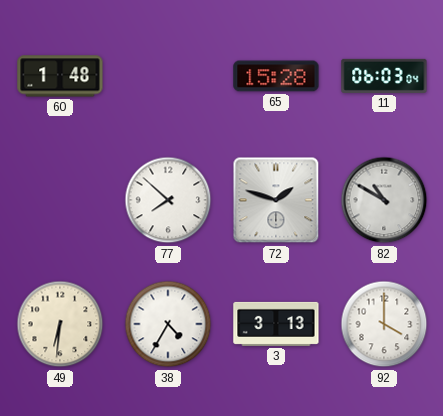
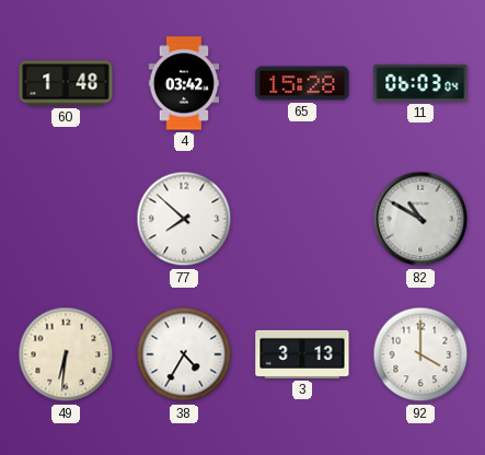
4: none -> 03:42 (184, 83)
72: 1:48 -> none (276, 200)
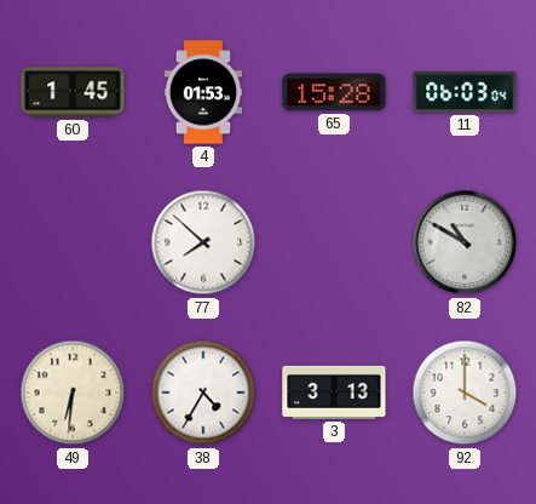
60: 1:48 -> 1:45 (73, 92)
4: 03:42 -> 01:53 (203, 92)
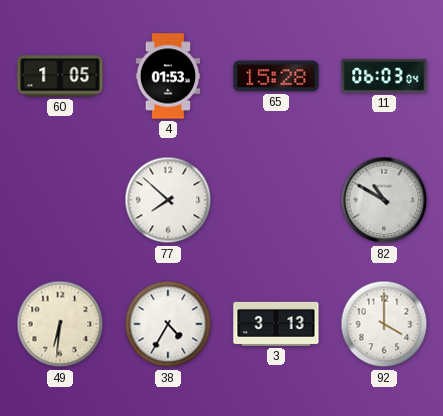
60: 1:45 -> 1:05 (60, 76)
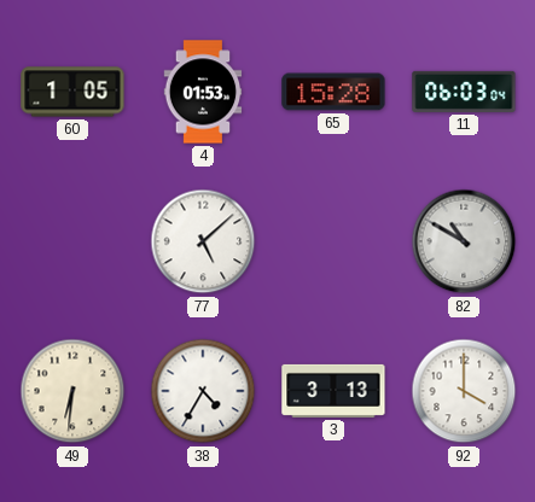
77: 7:52 -> 5:08 (203, 241)
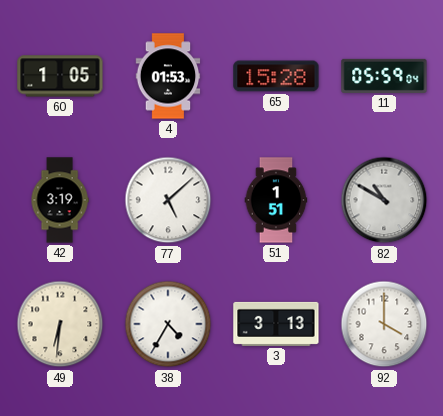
11: 06:03 -> 05:59 (384, 76)
42: none -> 3:19 (60, 200)
51: none -> 1:51 (276, 200)
